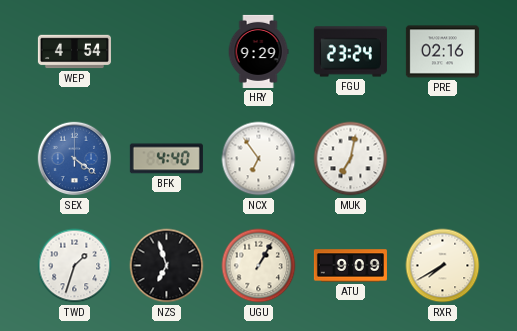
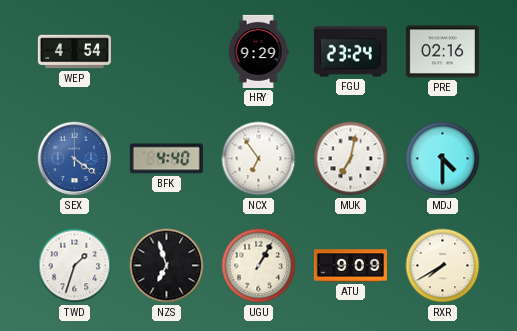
MDJ: none -> 4:30 (443, 159)
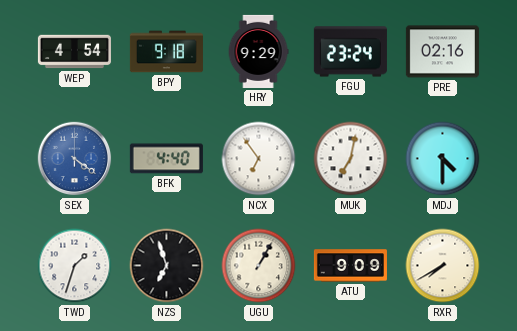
BPY: none -> 9:18 (166, 52)
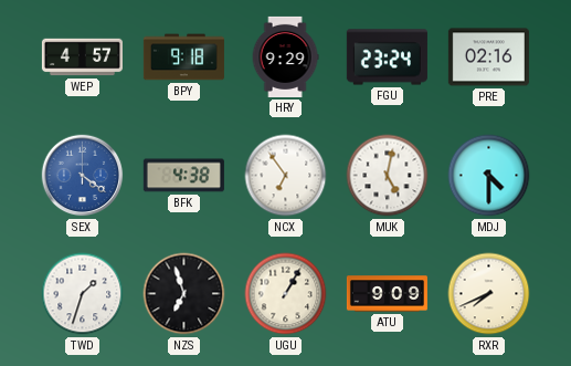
WEP: 4:54 -> 4:57 (82, 57)
BFK: 4:40 -> 4:38 (183, 176)
MUK: 7:02 -> 5:02 (388, 176)
RXR: 7:40 -> 7:41 (489, 294)
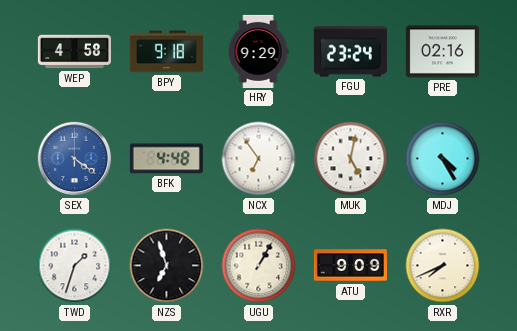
WEP: 4:57 -> 4:58 (74, 52)
BFK: 4:38 -> 4:48 (166, 159)
MDJ: 4:30 -> 4:25 (443, 159)
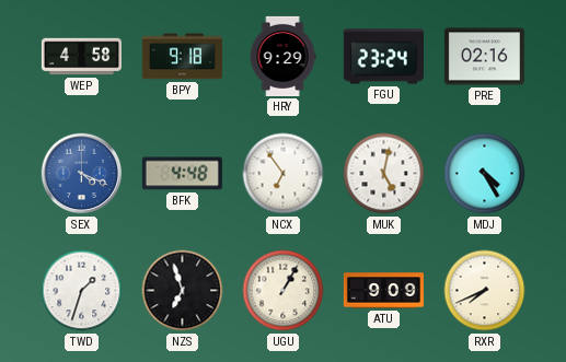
SEX: 4:21 -> 4:19 (82, 174)
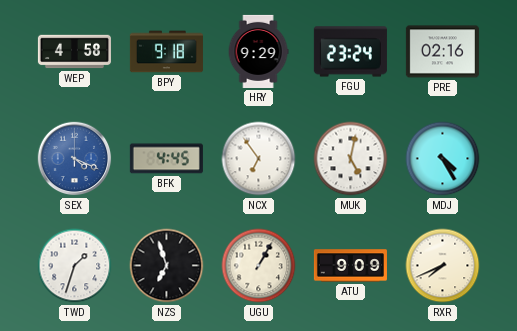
BFK: 4:48 -> 4:45 (166, 159)
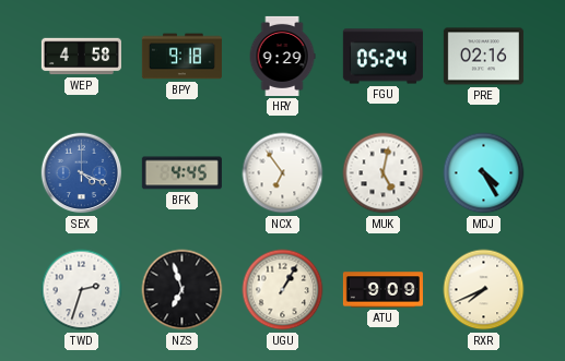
FGU: 23:24 -> 05:24 (382, 57)
TWD: 1:33 -> 2:33 (82, 290)
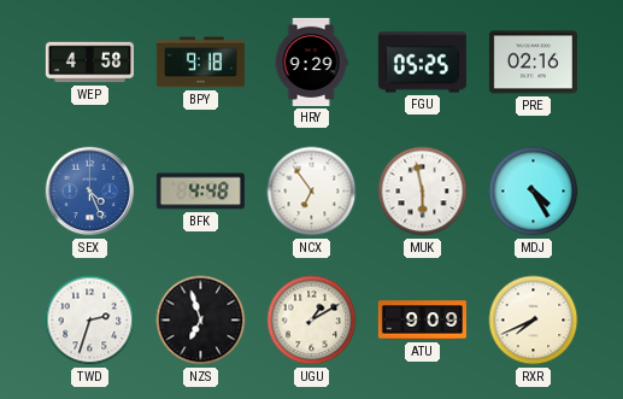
FGU: 05:24 -> 05:25 (422, 63)
SEX: 4:19 -> 4:26 (90, 192)
BFK: 4:45 -> 4:48 (200, 192)
MUK: 5:02 -> 5:58 (423, 192)
UGU: 1:05 -> 1:10 (312, 321)
